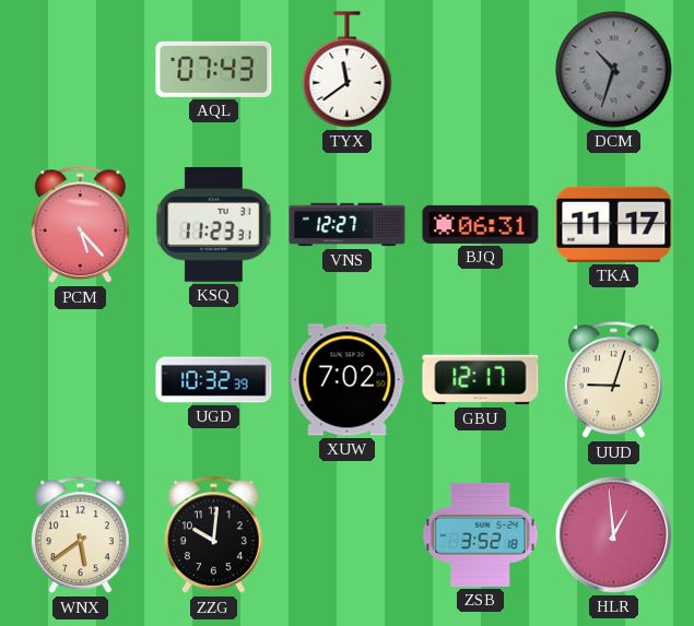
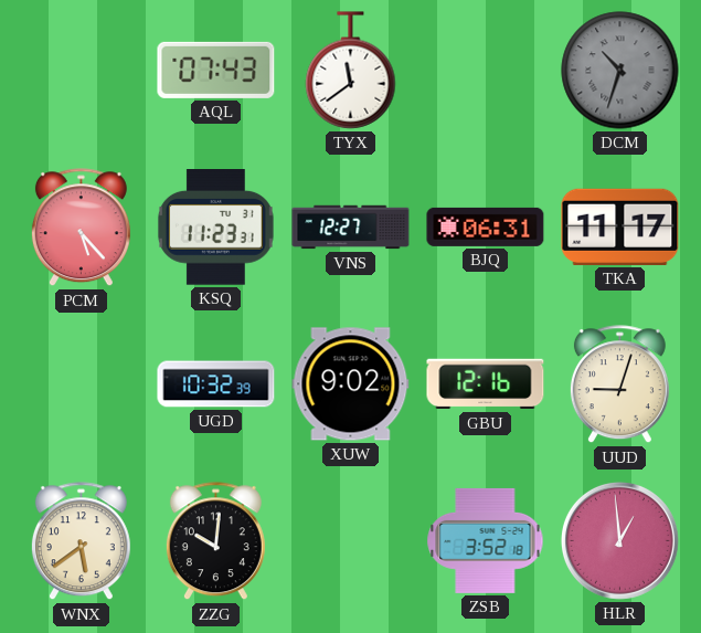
XUW: 7:02 -> 9:02 (351, 384)
GBU: 12:17 -> 12:16 (486, 384)
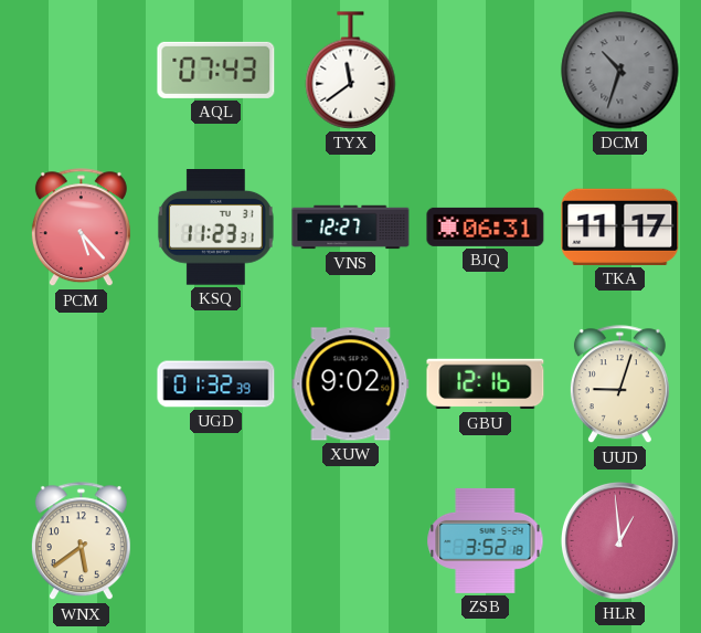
UGD: 10:32 -> 01:32 (216, 384)
ZZG: 10:01 -> none (215, 541)
